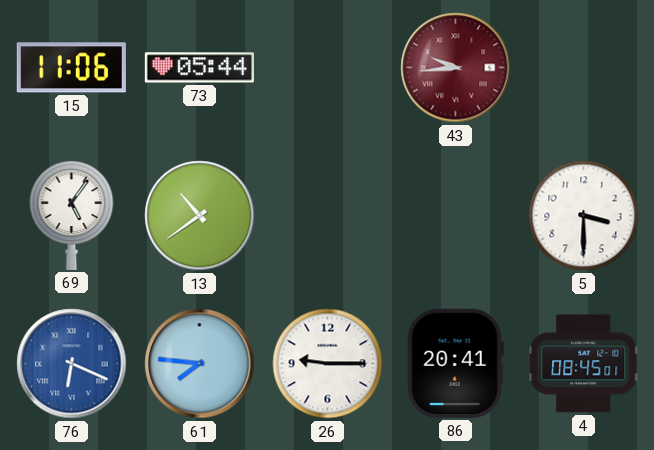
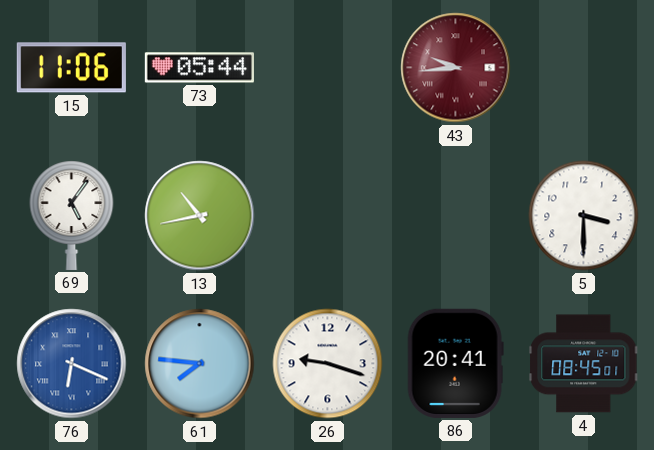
13: 10:39 -> 10:43 (200, 216)
26: 9:15 -> 9:18 (328, 364)
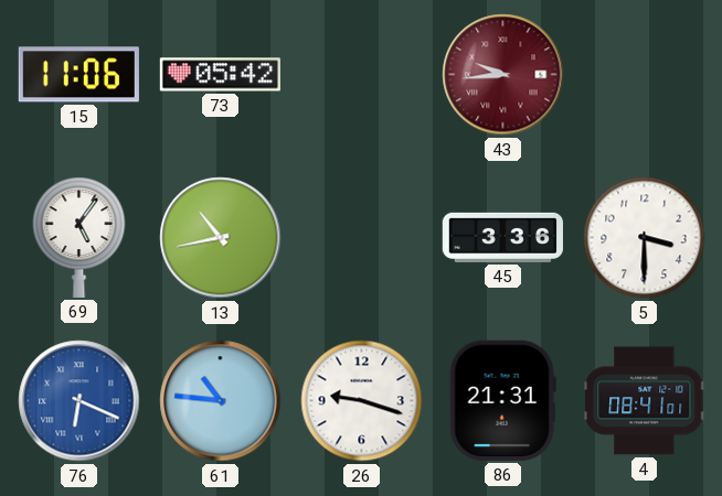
73: 05:44 -> 05:42 (220, 75)
45: none -> 3:36 (502, 237)
61: 7:46 -> 10:46 (221, 401)
86: 20:41 -> 21:31 (502, 400)
4: 08:45 -> 08:41 (645, 401)
